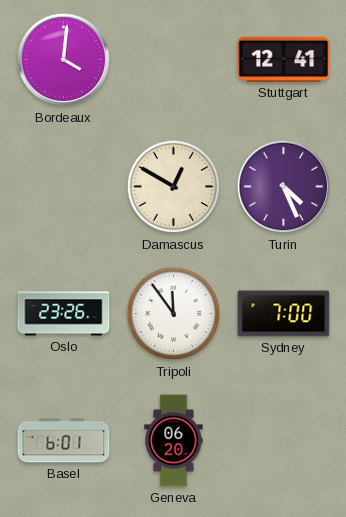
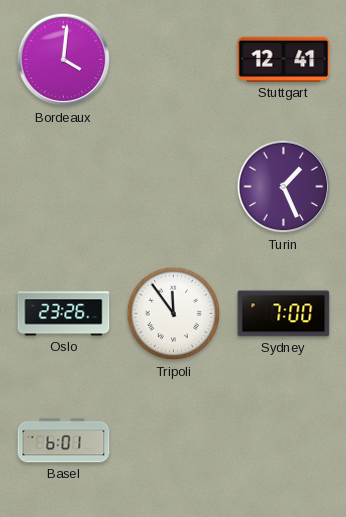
Damascus: 12:50 -> none (174, 187)
Turin: 4:26 -> 1:26 (284, 187)
Geneva: 06:20 -> none (174, 441)
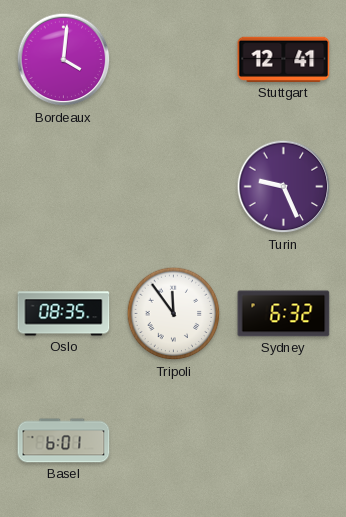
Turin: 1:26 -> 9:26 (284, 187)
Oslo: 23:26 -> 08:35 (64, 314)
Sydney: 7:00 -> 6:32 (284, 314)
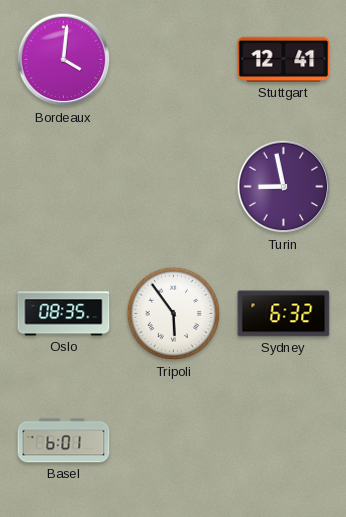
Turin: 9:26 -> 8:58 (284, 187)
Tripoli: 11:54 -> 5:54 (174, 314)
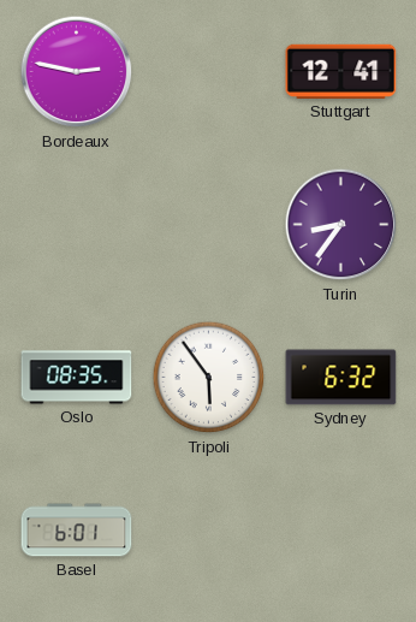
Bordeaux: 4:01 -> 2:47 (77, 72)
Turin: 8:58 -> 8:36 (341, 225)
